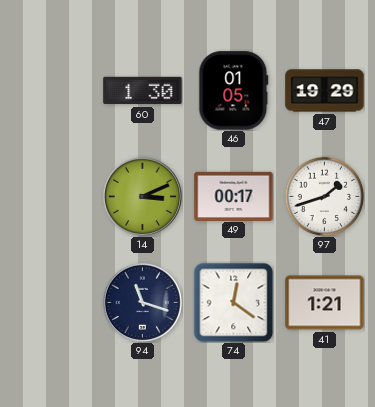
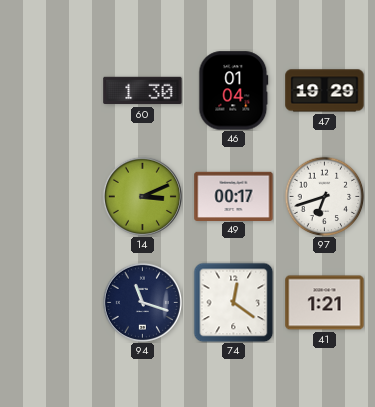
46: 01:05 -> 01:04 (234, 91)
97: 1:42 -> 6:42 (324, 196)
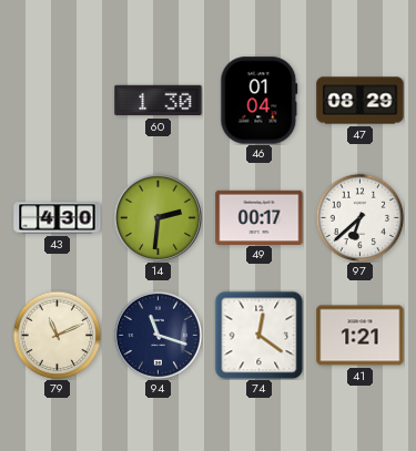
47: 19:29 -> 08:29 (361, 101)
43: none -> 4:30 (58, 218)
14: 3:11 -> 2:31 (158, 217)
97: 6:42 -> 6:38 (359, 217)
79: none -> 11:11 (57, 335)
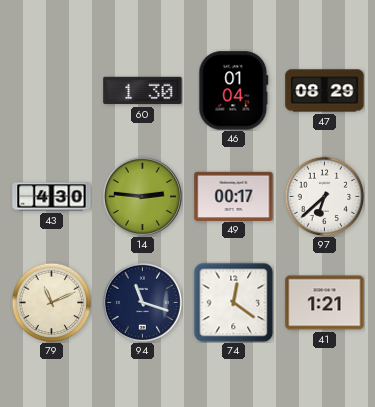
14: 2:31 -> 2:46 (142, 196)
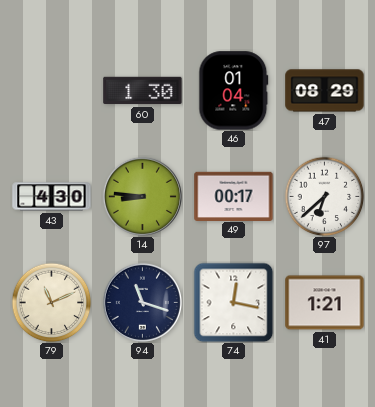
14: 2:46 -> 8:46 (142, 196)
74: 12:21 -> 12:17 (233, 302)
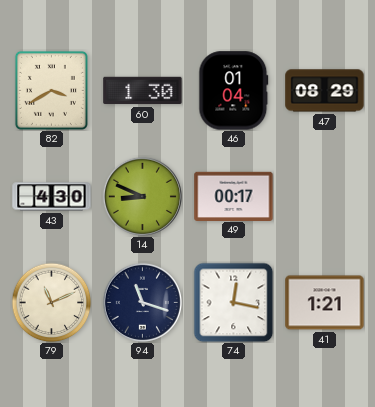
82: none -> 3:40 (51, 90)
14: 8:46 -> 8:49 (142, 196)
97: 6:38 -> none (324, 196)
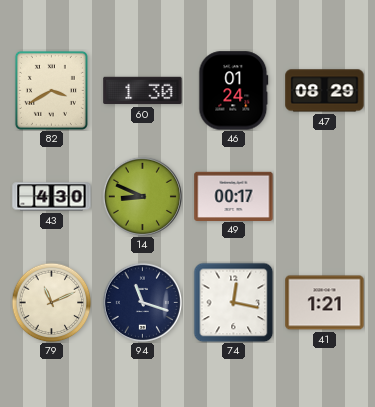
46: 01:04 -> 01:24 (234, 91)
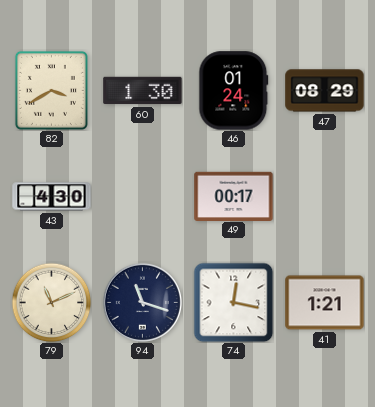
14: 8:49 -> none (142, 196)
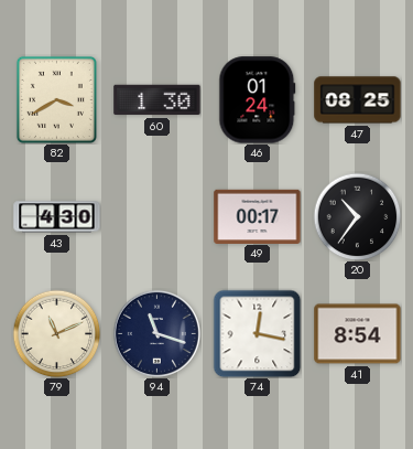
47: 08:29 -> 08:25 (358, 100)
20: none -> 10:36 (357, 216)
41: 1:21 -> 8:54 (358, 334)
